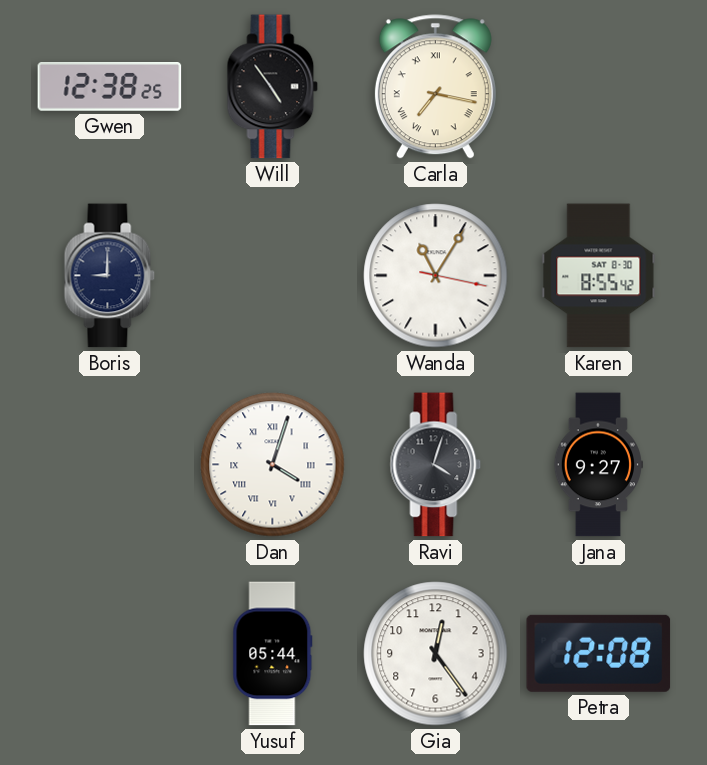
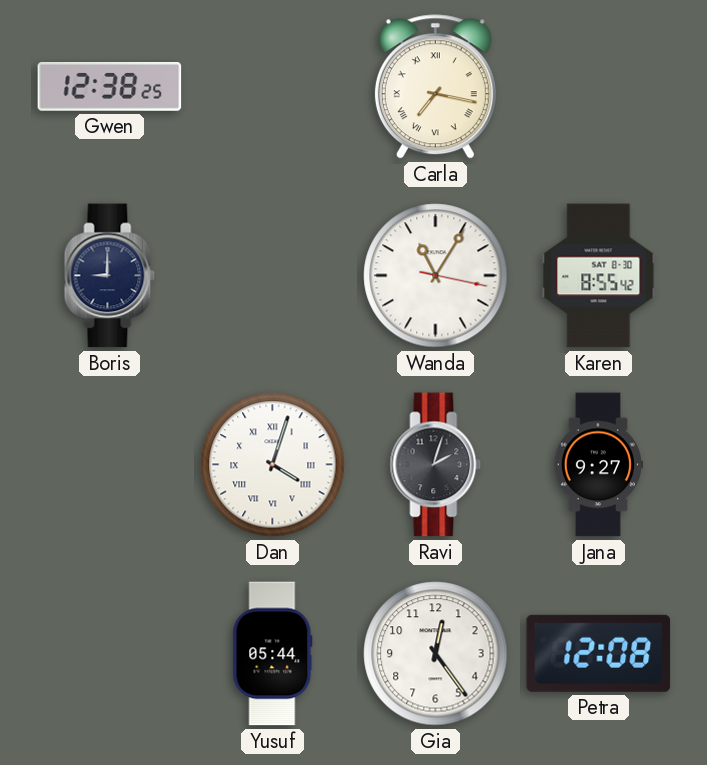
Will: 4:54 -> none (273, 87)
Ravi: 4:03 -> 2:03 (436, 465)
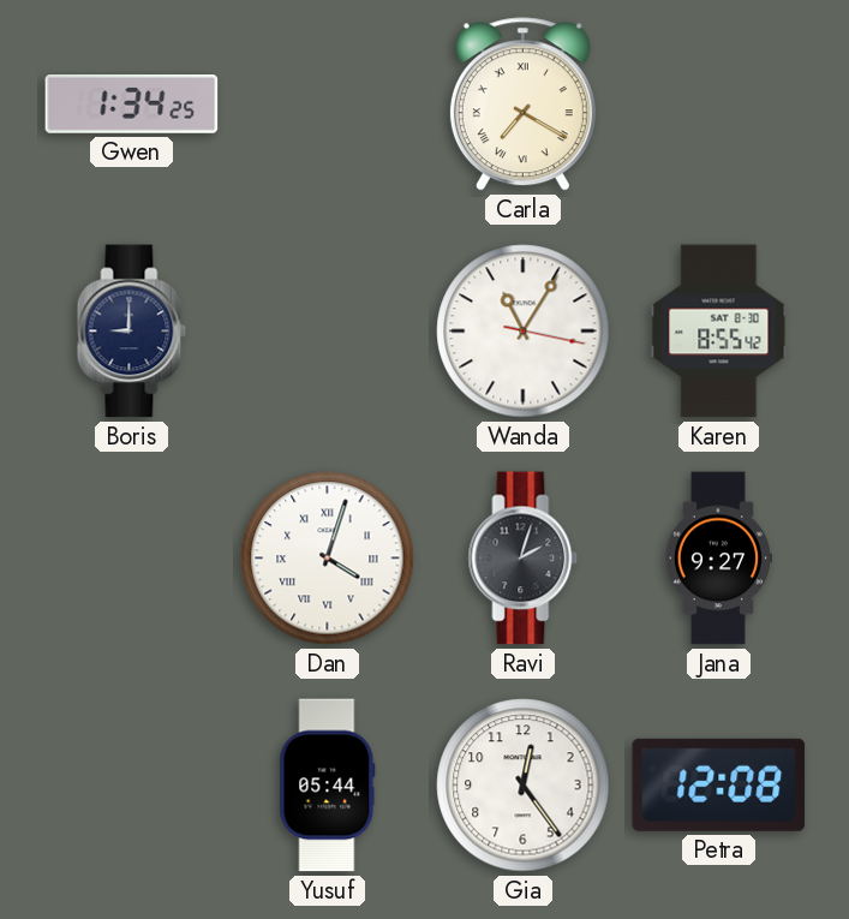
Gwen: 12:38 -> 1:34 (132, 105)
Carla: 7:17 -> 7:20 (522, 105)
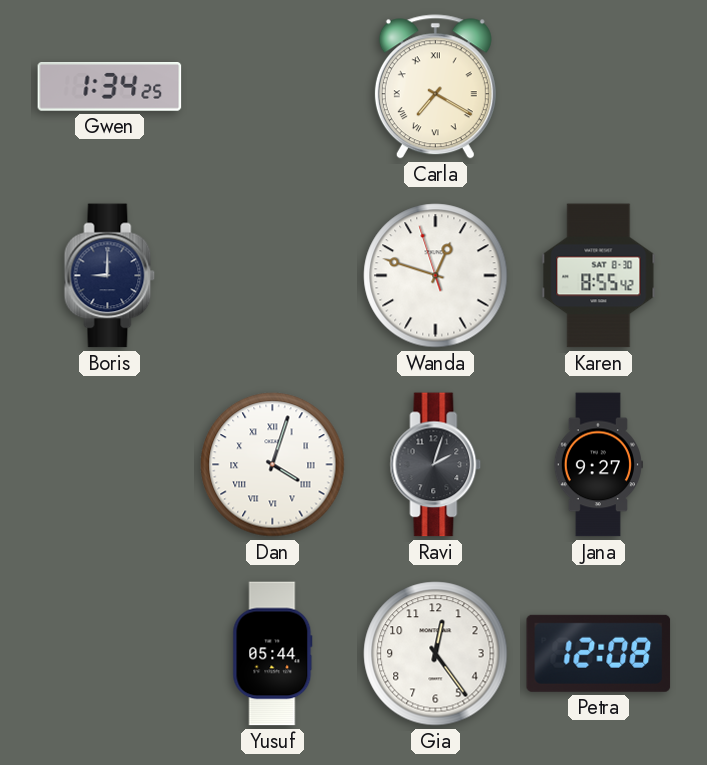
Wanda: 11:05 -> 12:47 (436, 276)
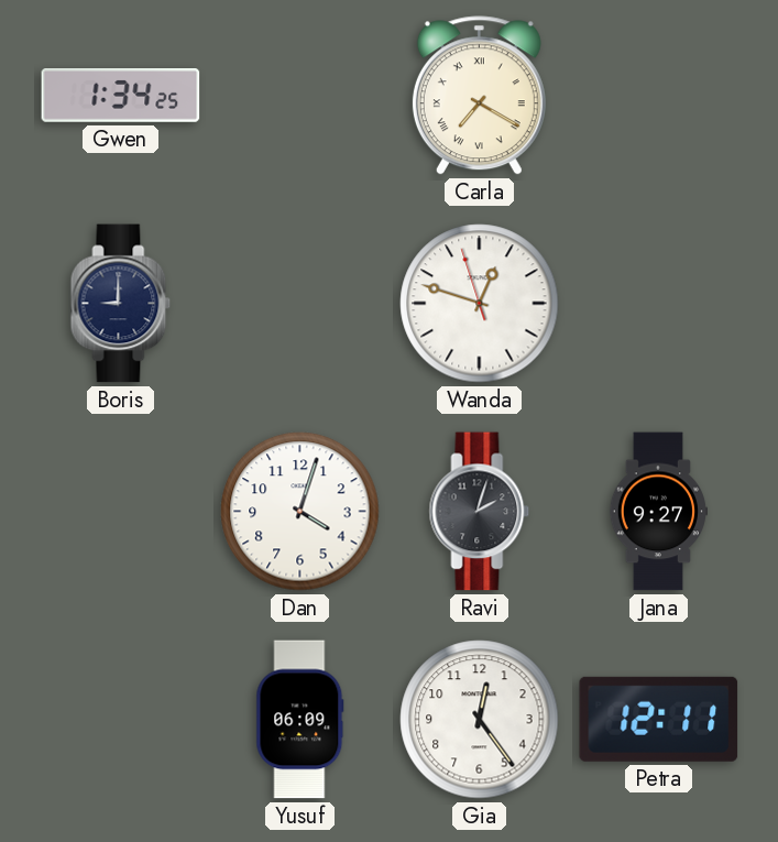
Karen: 8:55 -> none (599, 276)
Dan numerals: Roman -> Arabic (300, 512)
Yusuf: 05:44 -> 06:09 (300, 720)
Petra: 12:08 -> 12:11 (659, 719)
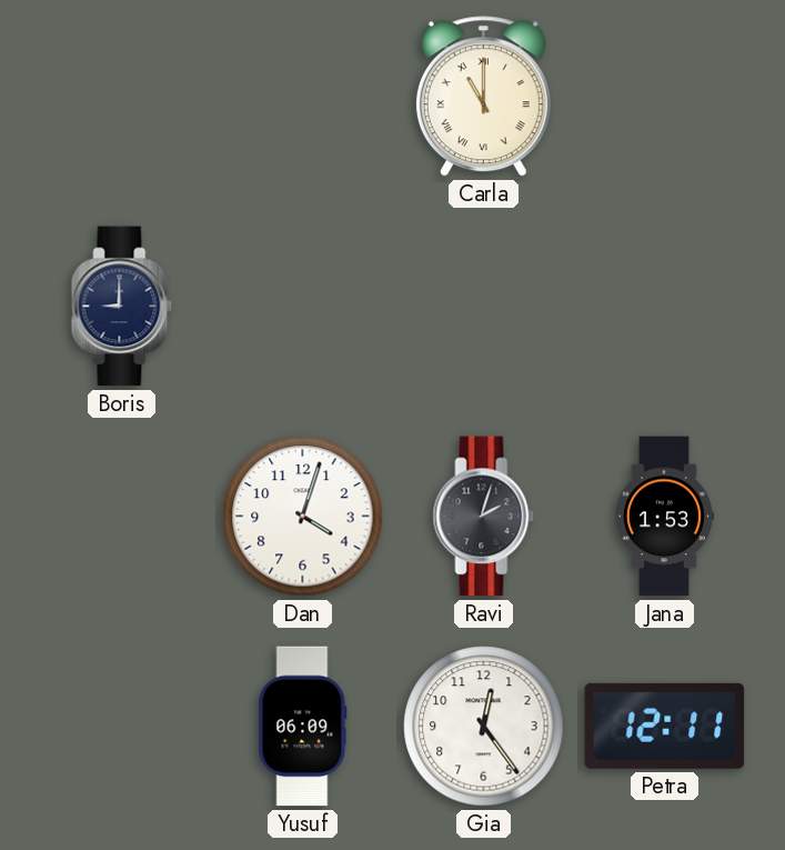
Gwen: 1:34 -> none (121, 96)
Carla: 7:20 -> 11:00 (483, 97)
Wanda: 12:47 -> none (480, 304)
Jana: 9:27 -> 1:53 (664, 517)
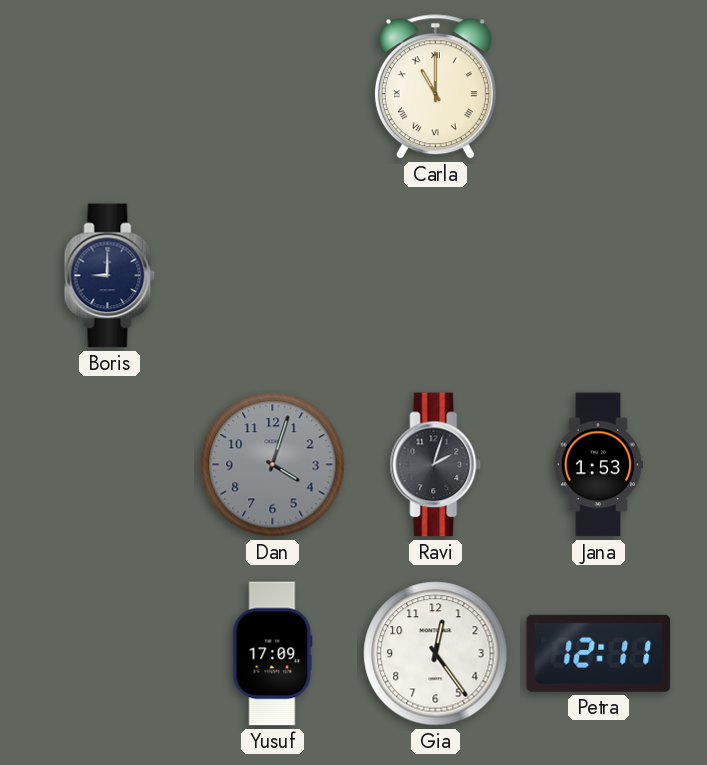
Dan dial: white -> grey (273, 465)
Yusuf: 06:09 -> 17:09 (273, 654)
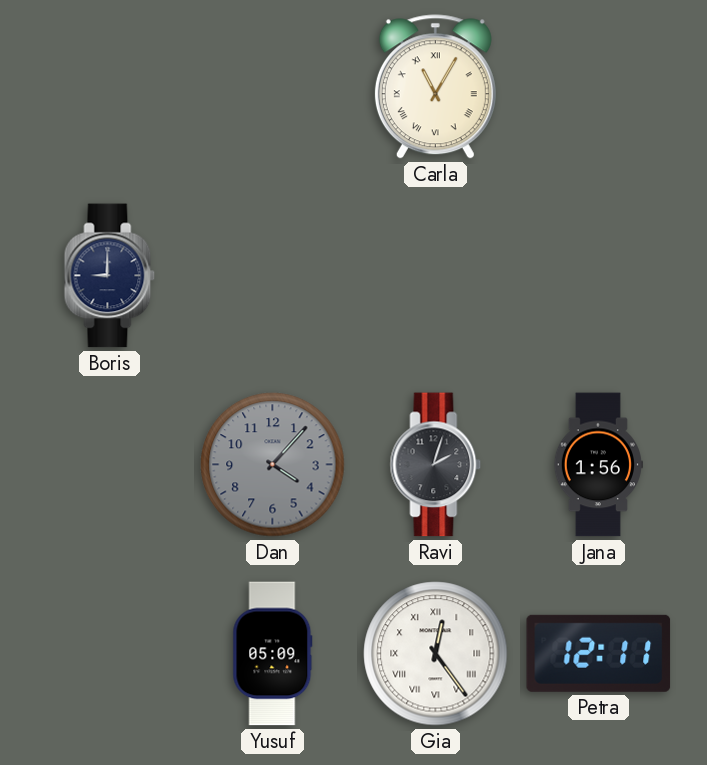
Carla: 11:00 -> 11:05 (435, 87)
Dan: 4:03 -> 4:07 (273, 465)
Jana: 1:53 -> 1:56 (598, 465)
Yusuf: 17:09 -> 05:09 (273, 654)
Gia numerals: Arabic -> Roman (436, 654)
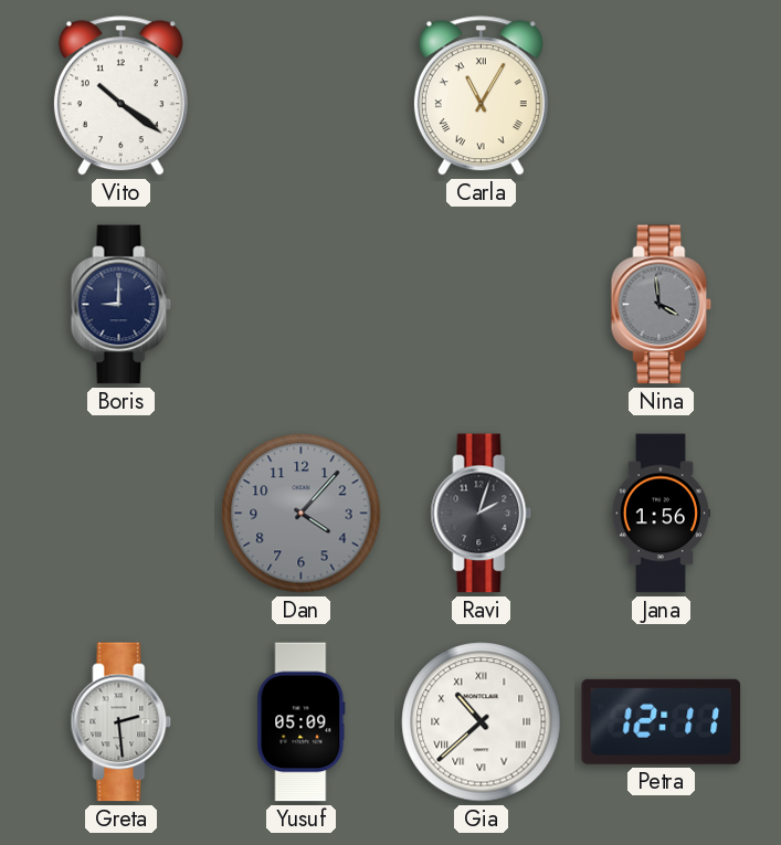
Vito: none -> 10:21 (120, 96)
Nina: none -> 3:59 (662, 305)
Greta: none -> 2:29 (122, 722)
Gia: 12:24 -> 10:38 (482, 722)
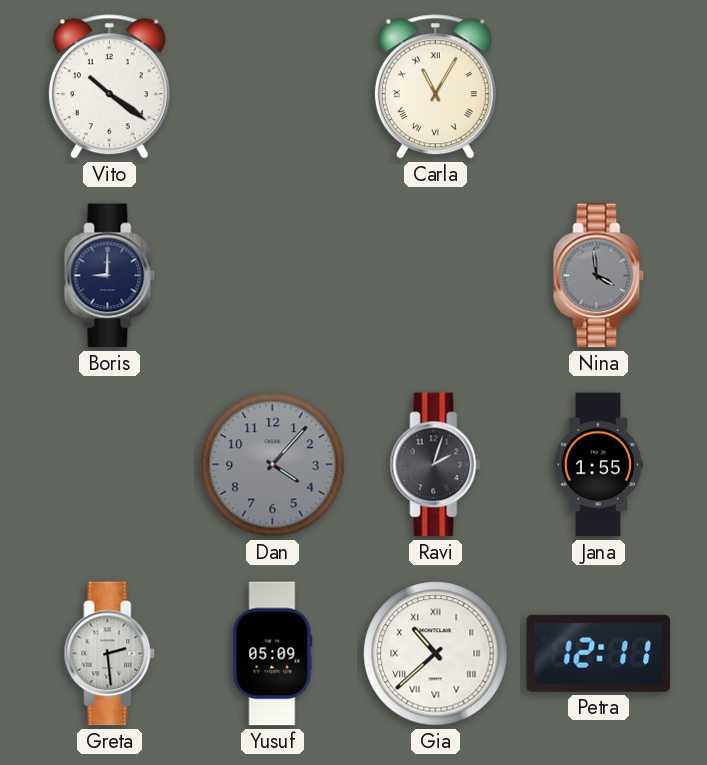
Jana: 1:56 -> 1:55 (598, 465)
